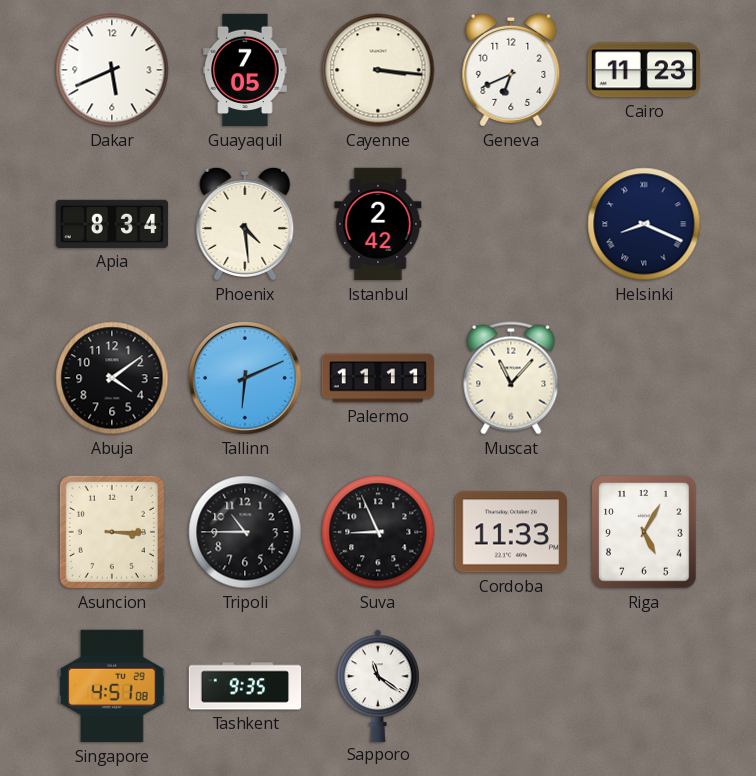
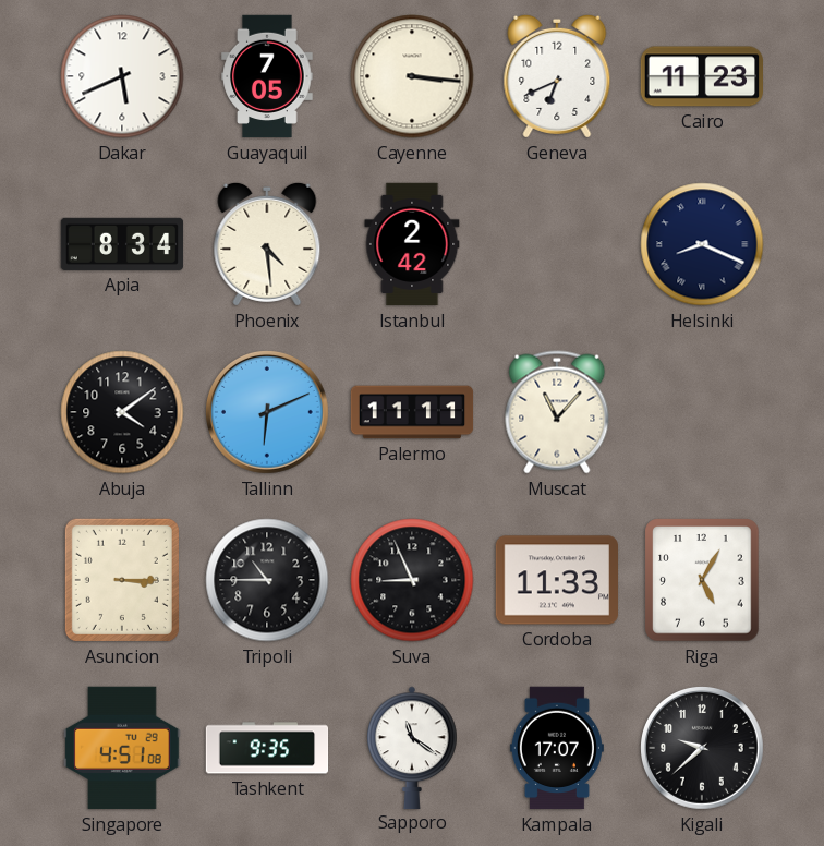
Kampala: none -> 17:07 (557, 748)
Kigali: none -> 9:38 (703, 749)
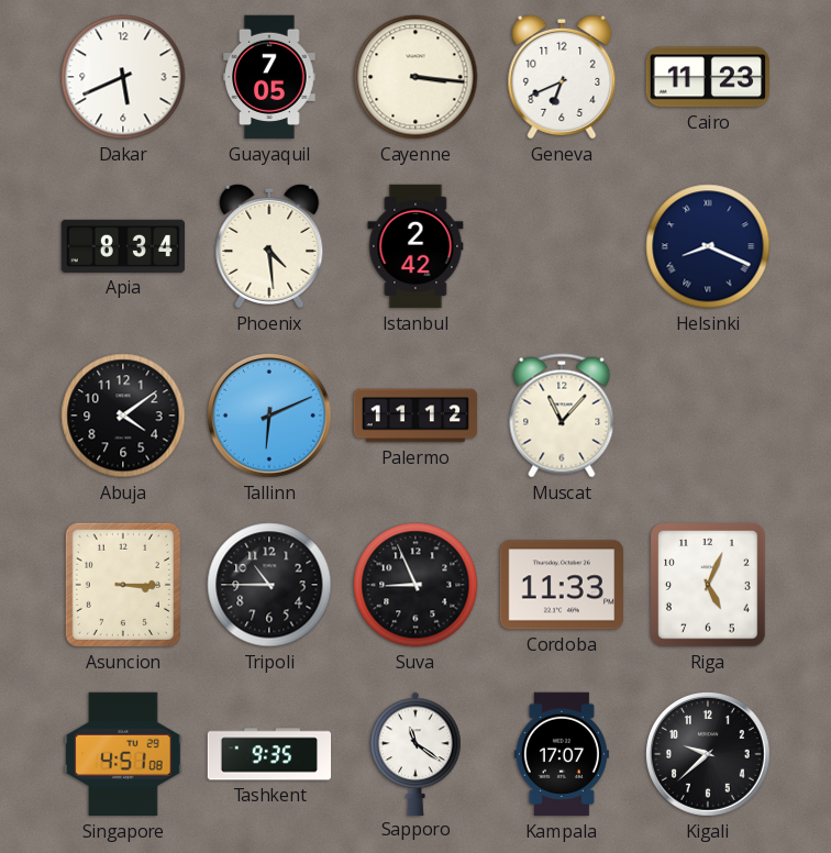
Palermo: 11:11 -> 11:12 (416, 416)
Riga: 5:05 -> 5:04 (708, 585)
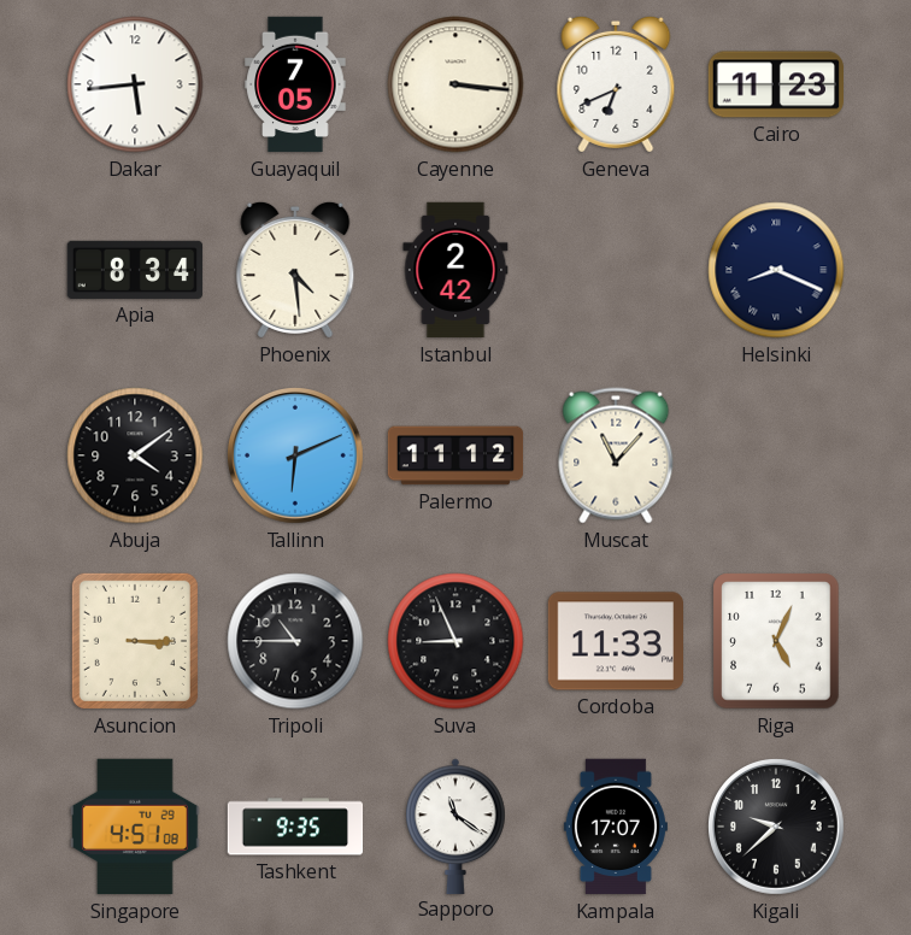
Dakar: 5:41 -> 5:44 (135, 84)
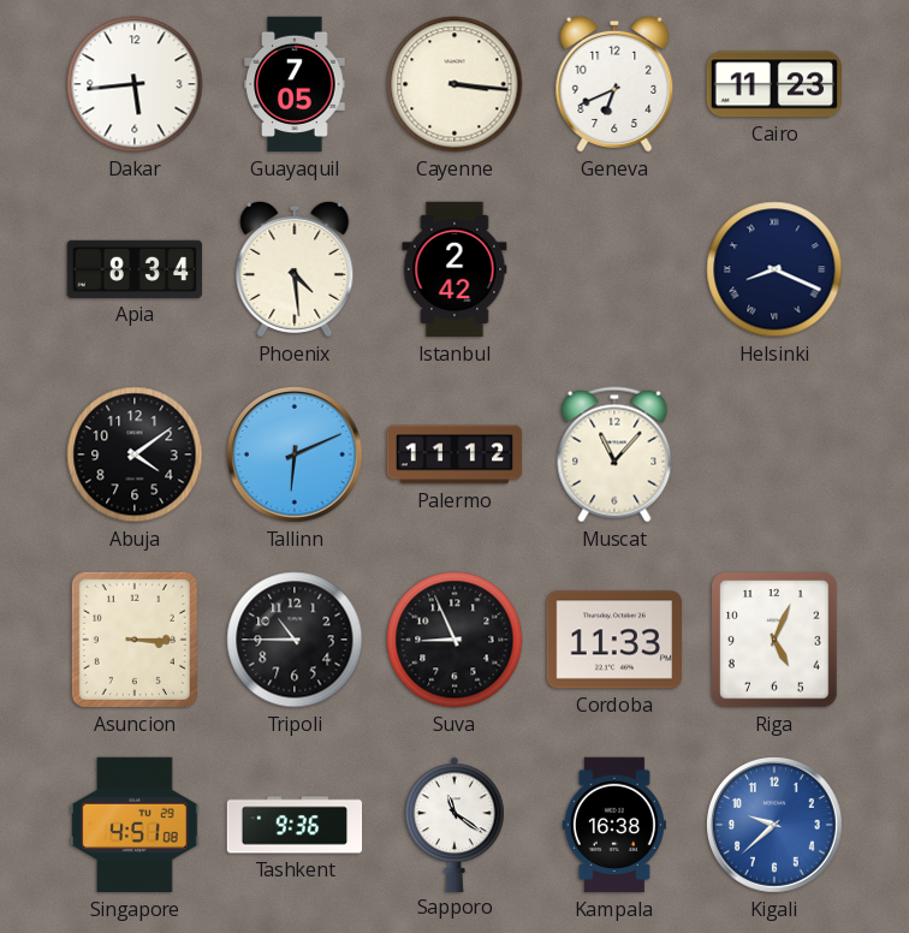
Tashkent: 9:35 -> 9:36 (295, 825)
Kampala: 17:07 -> 16:38 (614, 825)
Kigali dial: black -> blue (776, 826)
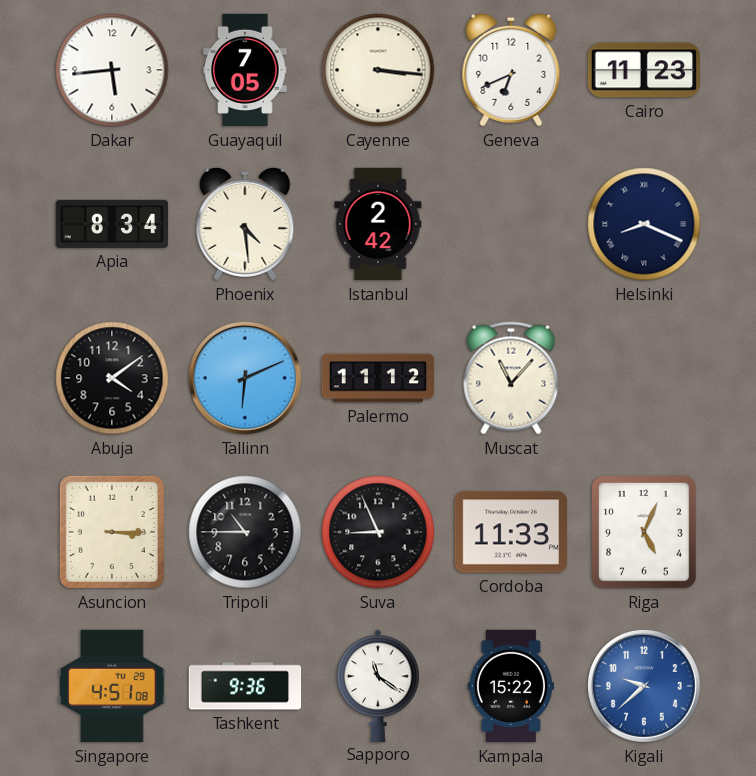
Kampala: 16:38 -> 15:22 (511, 686)
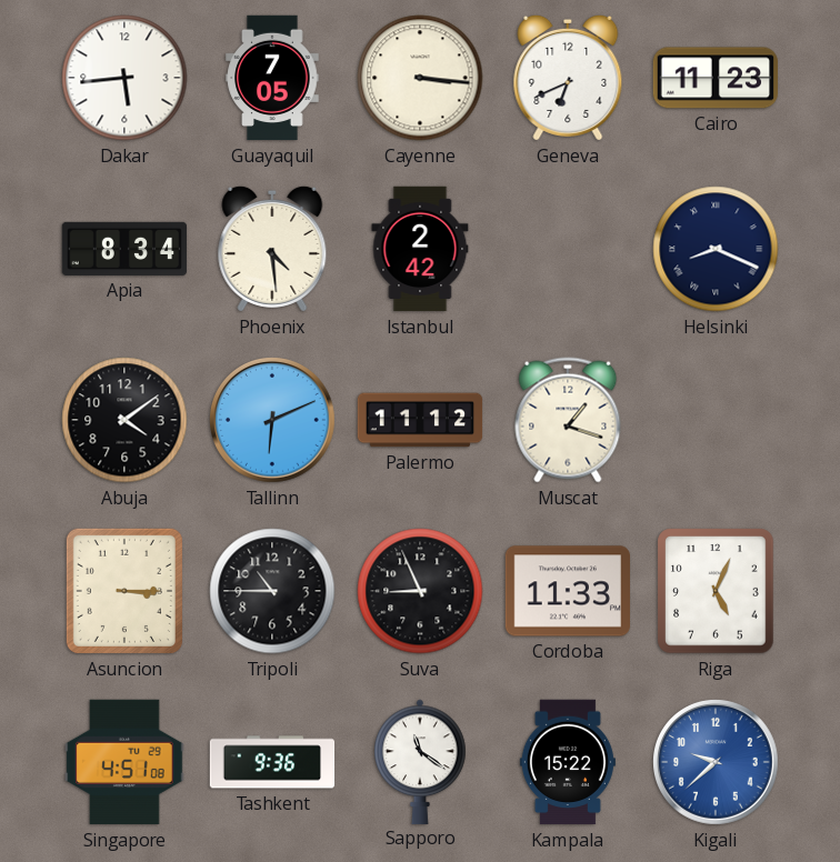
Muscat: 11:07 -> 1:18 (568, 420)
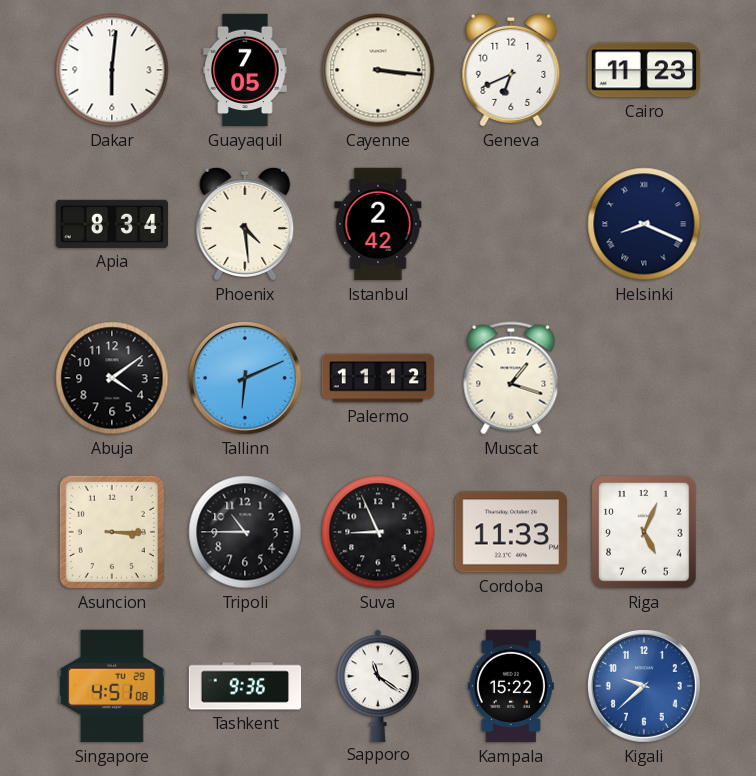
Dakar: 5:44 -> 6:01 (112, 70)
